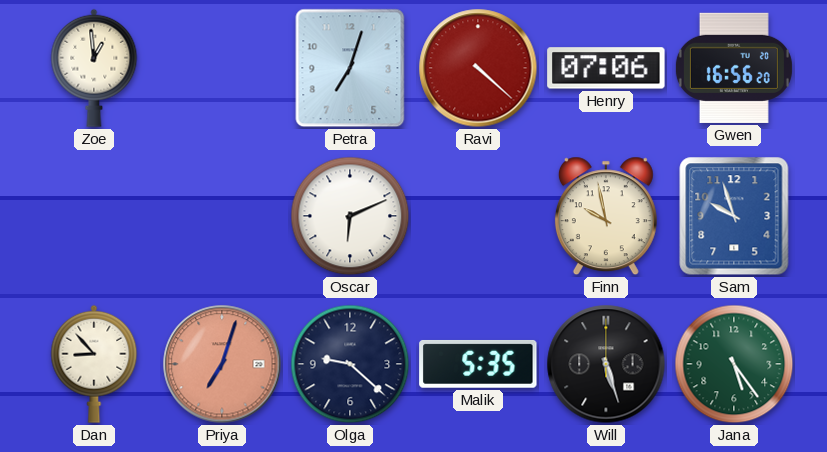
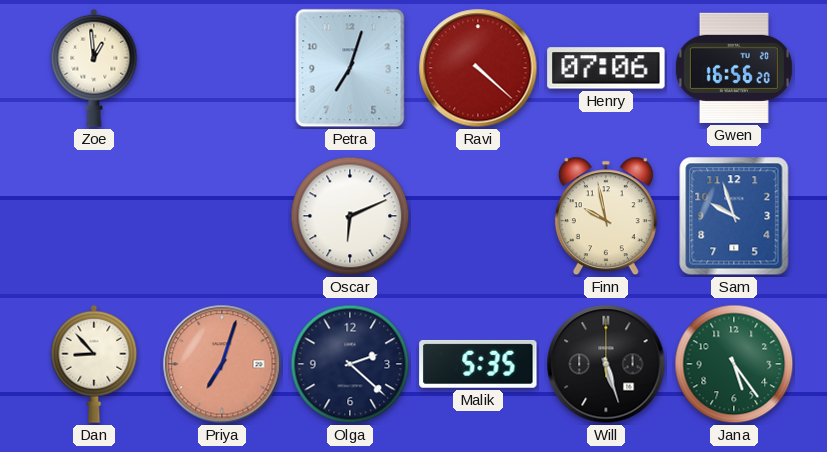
Olga: 9:22 -> 2:22 (350, 364)
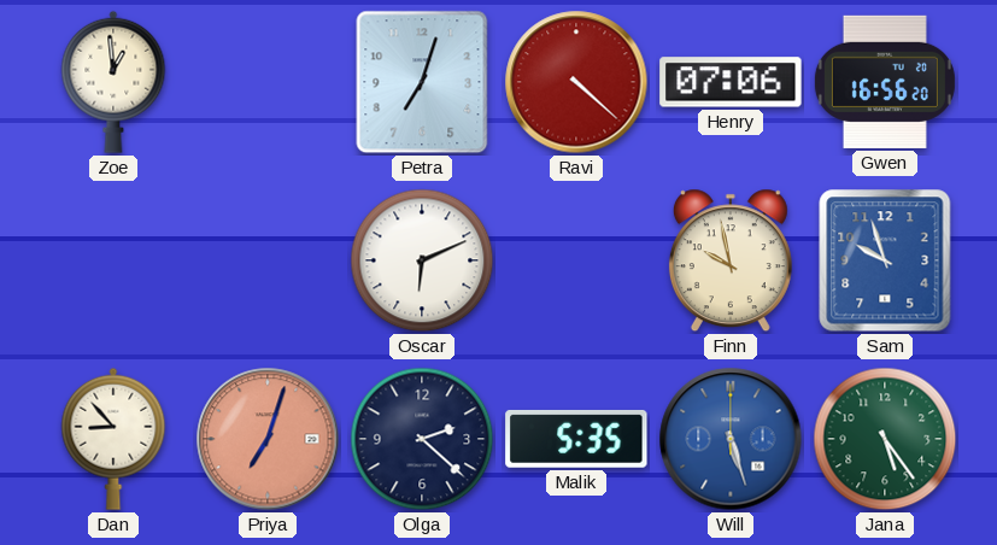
Will dial: black -> blue (731, 439)
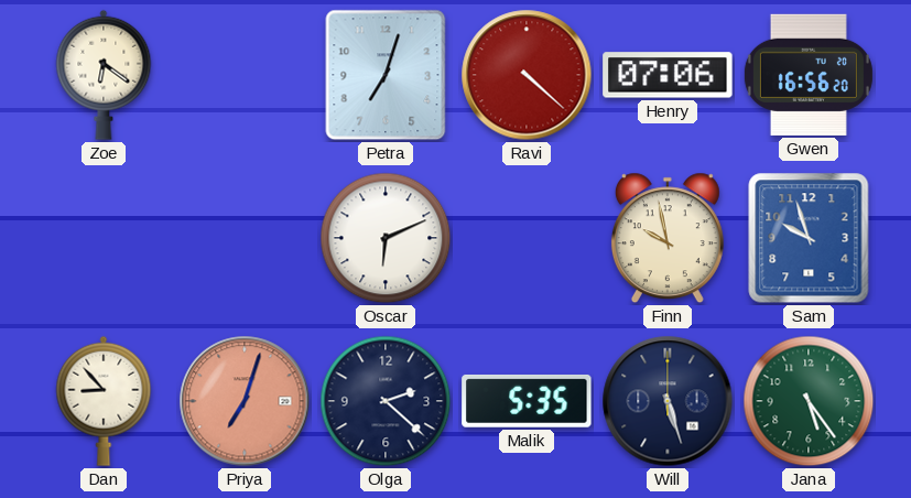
Zoe: 12:59 -> 6:21 (104, 75)
Will dial: blue -> navy (668, 401)
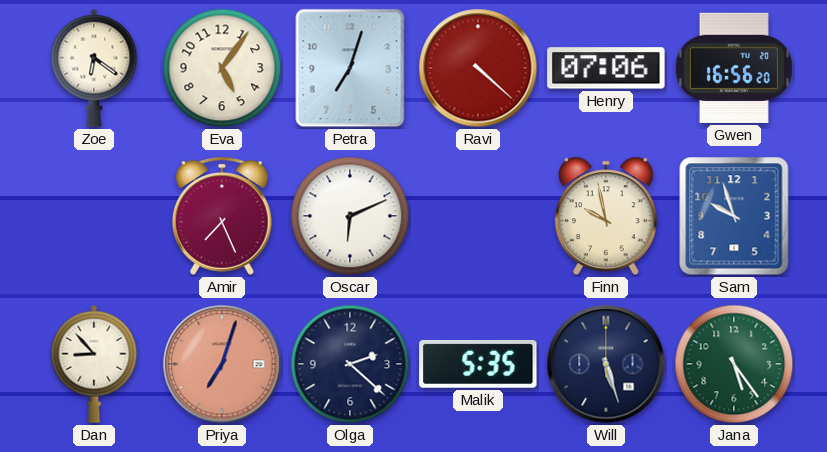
Eva: none -> 5:06 (222, 68)
Amir: none -> 7:26 (223, 216)
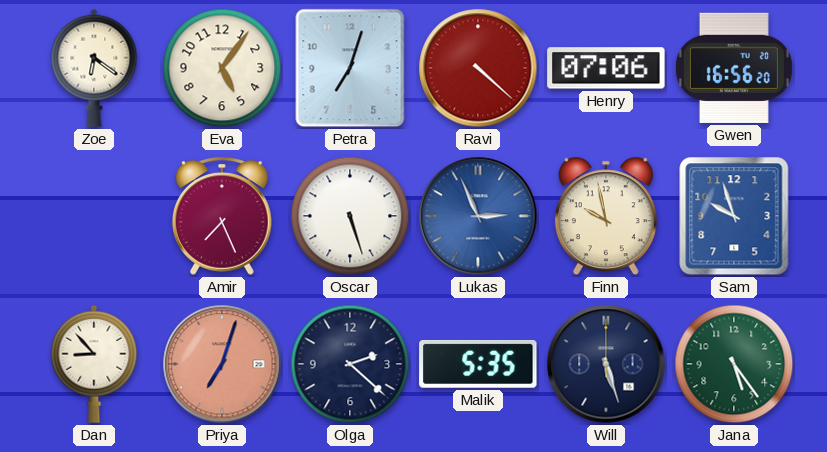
Oscar: 6:11 -> 5:27 (350, 216)
Lukas: none -> 2:56 (478, 216)
